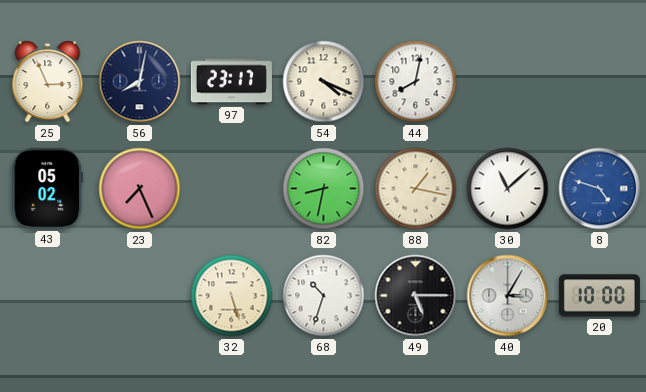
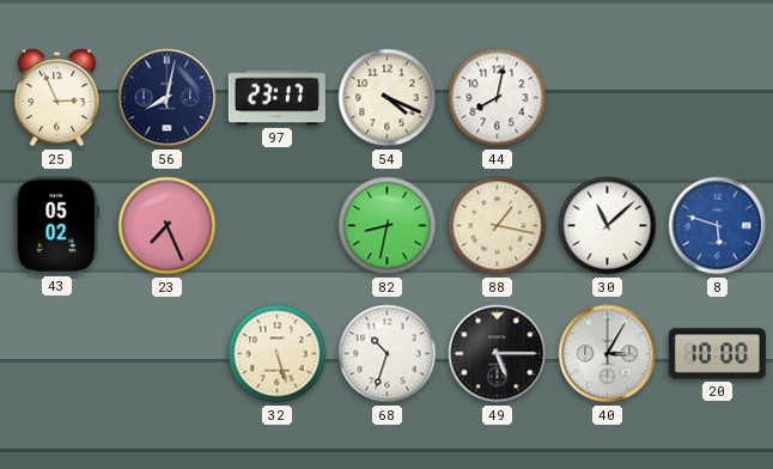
8: 4:48 -> 5:48 (718, 226)
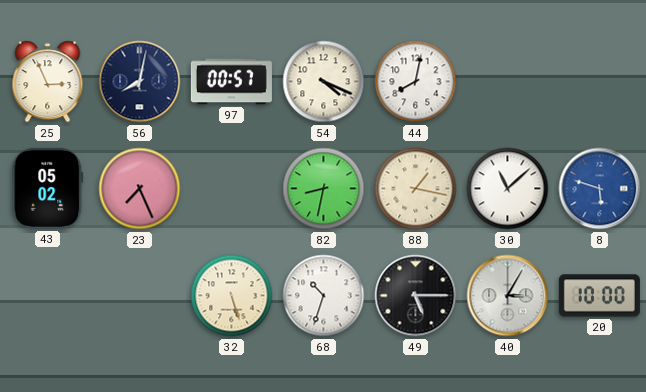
97: 23:17 -> 00:57 (231, 82)
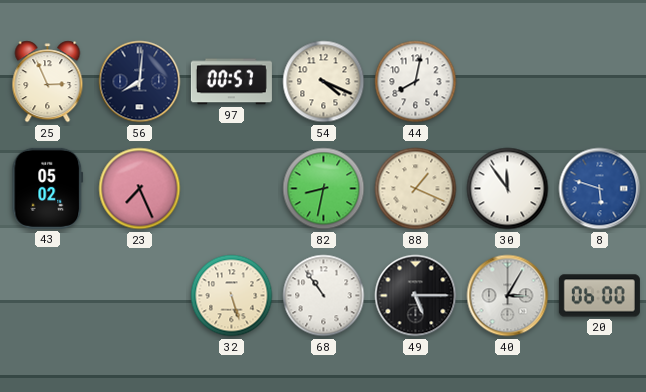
56: 8:02 -> 8:01 (140, 82)
88: 1:17 -> 1:19 (416, 189)
30: 11:08 -> 11:54 (508, 189)
68: 10:33 -> 10:54 (324, 296)
20: 10:00 -> 06:00 (599, 296)
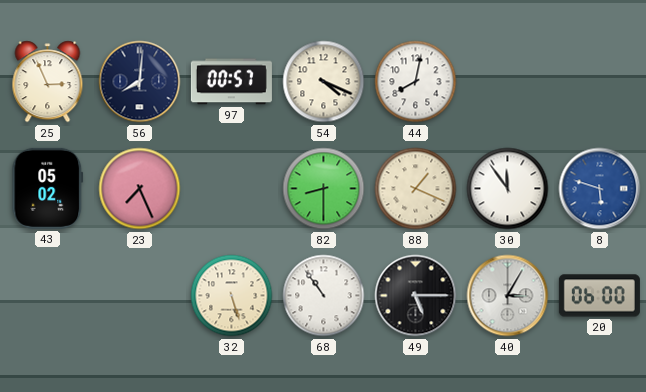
82: 8:32 -> 8:30 (324, 189)
